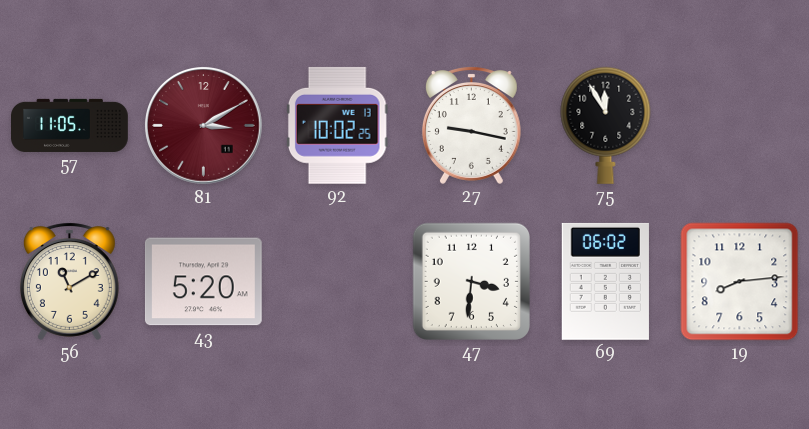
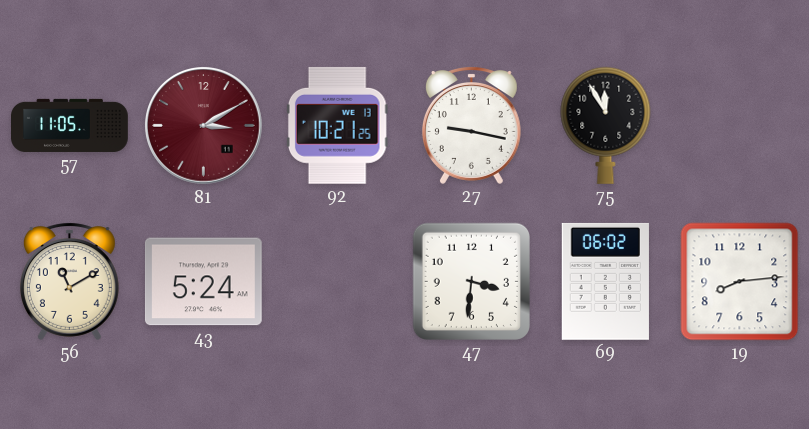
92: 10:02 -> 10:21 (337, 125)
43: 5:20 -> 5:24 (203, 282)
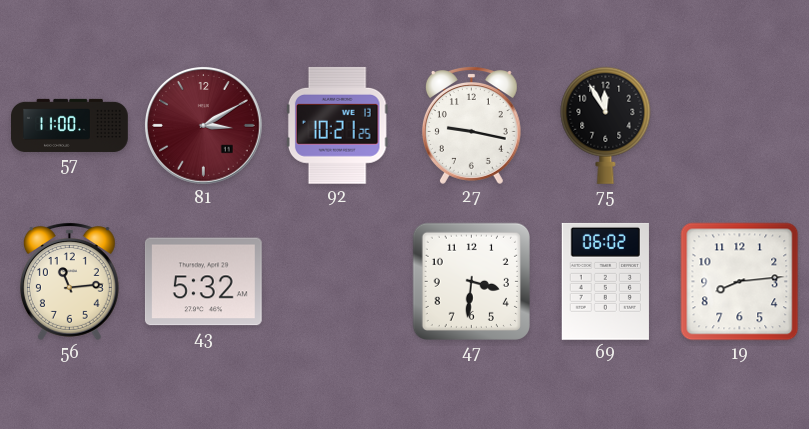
57: 11:05 -> 11:00 (70, 125)
56: 11:10 -> 11:14 (69, 281)
43: 5:24 -> 5:32 (203, 282)
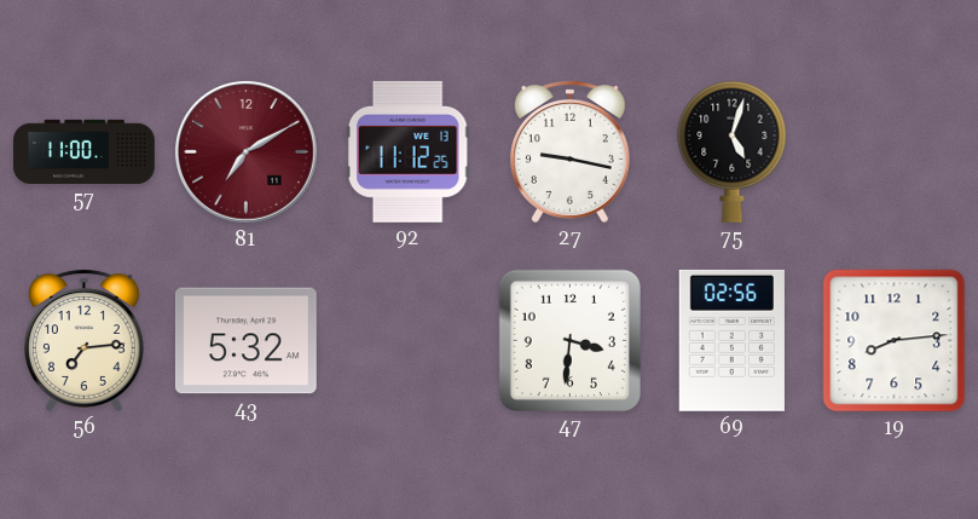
81: 3:10 -> 7:10 (247, 152)
92: 10:21 -> 11:12 (407, 151)
75: 11:55 -> 5:03 (733, 151)
56: 11:14 -> 7:14 (83, 340)
69: 06:02 -> 02:56 (731, 340)
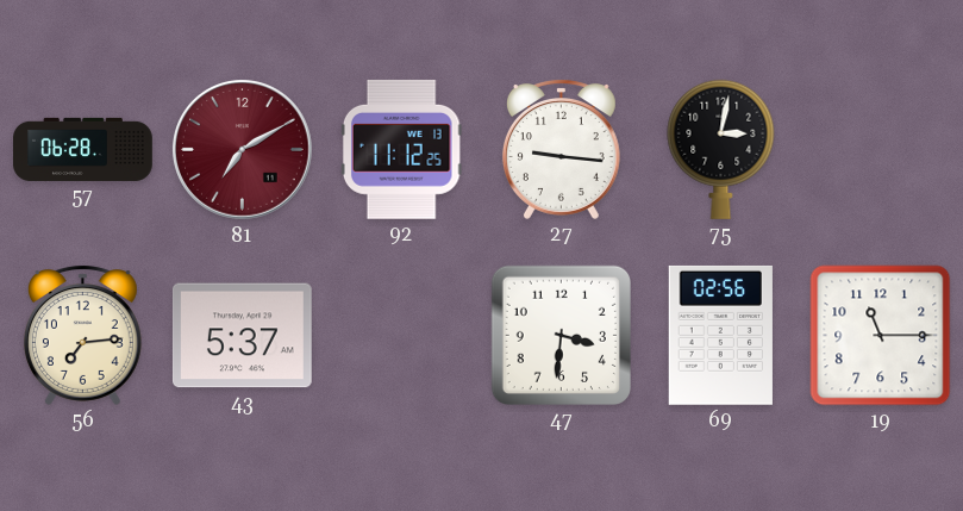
57: 11:00 -> 06:28 (83, 149)
27: 9:17 -> 9:16 (561, 149)
75: 5:03 -> 3:02 (721, 149)
43: 5:32 -> 5:37 (242, 336)
19: 8:14 -> 11:15 (881, 336)
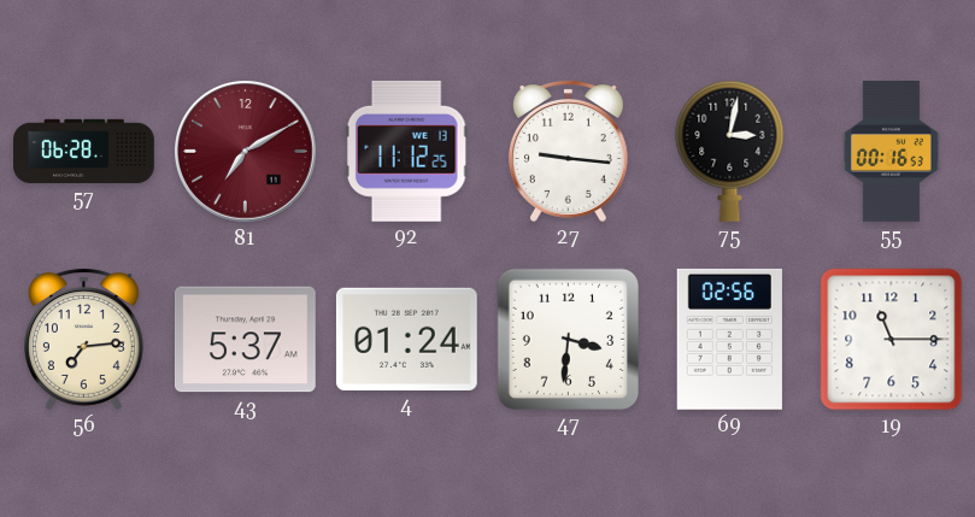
55: none -> 00:16 (891, 152)
4: none -> 01:24 (406, 339)
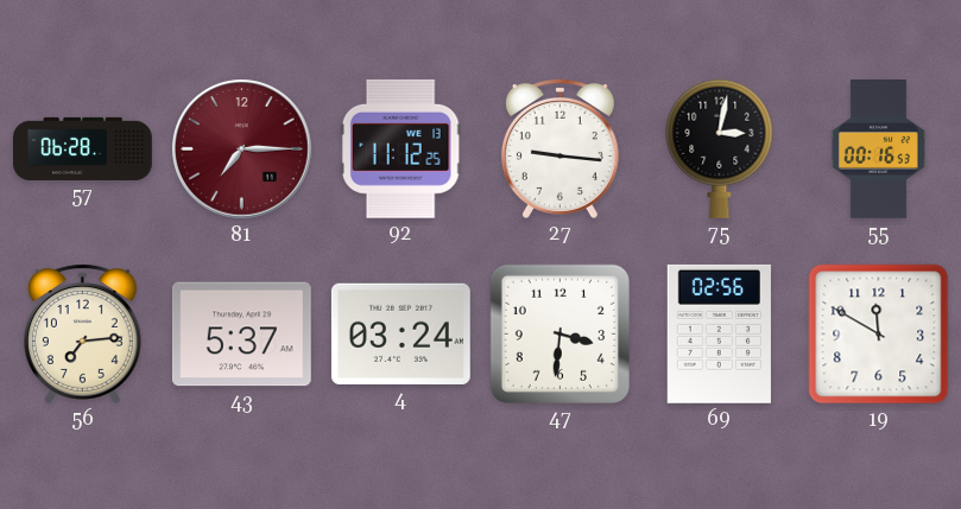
81: 7:10 -> 7:15 (242, 149)
4: 01:24 -> 03:24 (400, 333)
19: 11:15 -> 11:50 (879, 335)
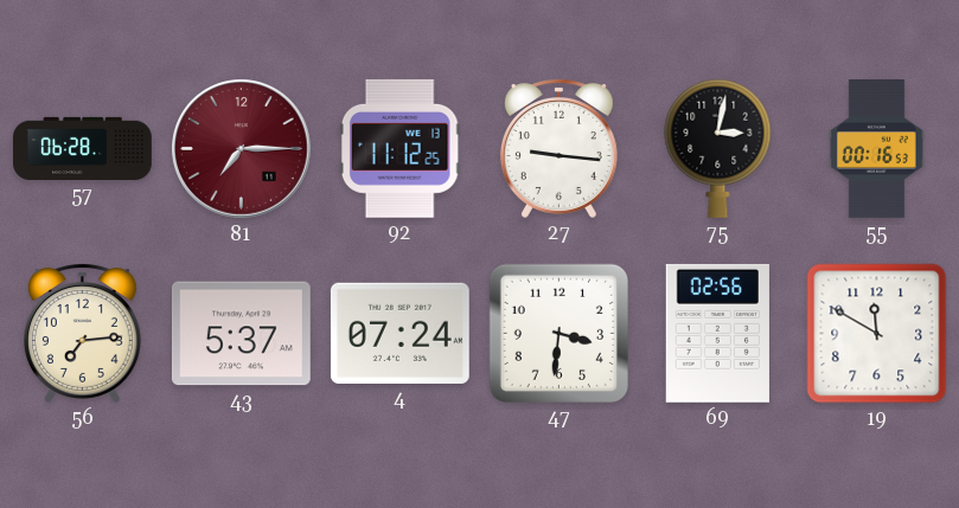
4: 03:24 -> 07:24 (399, 333)
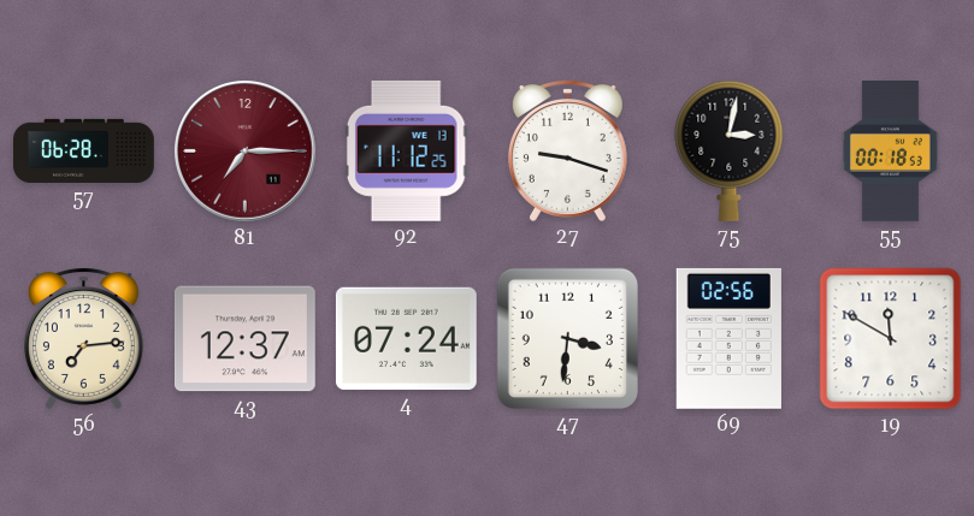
27: 9:16 -> 9:18 (567, 150)
55: 00:16 -> 00:18 (890, 152)
43: 5:37 -> 12:37 (244, 339)
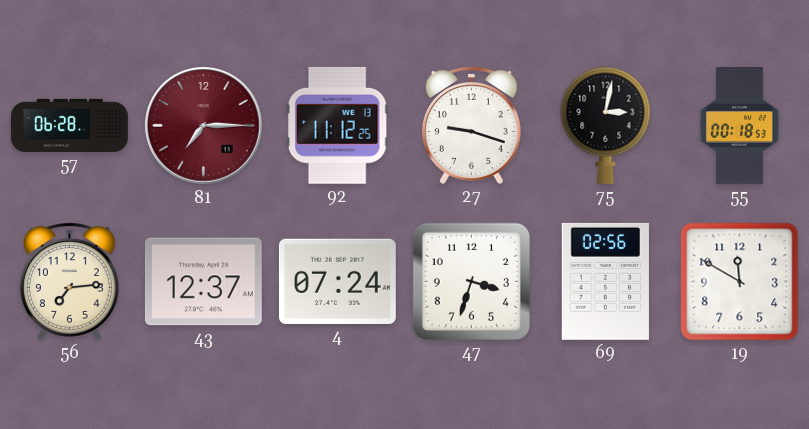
47: 3:31 -> 3:33 (471, 281)
